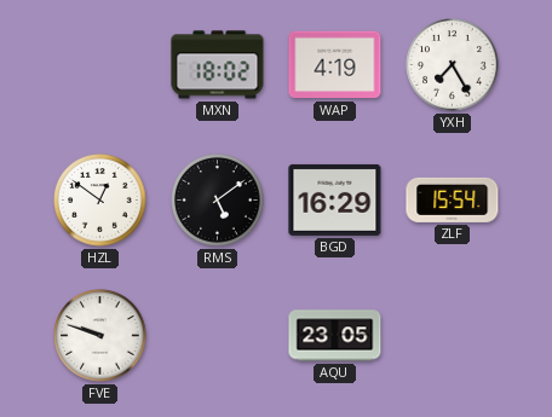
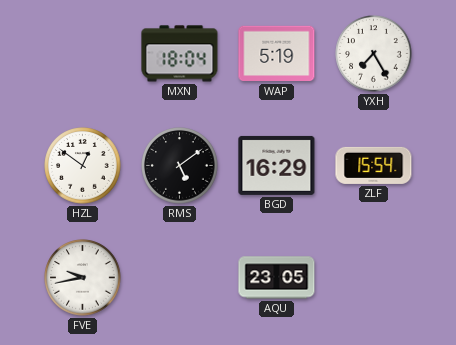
MXN: 18:02 -> 18:04 (180, 54)
WAP: 4:19 -> 5:19 (277, 54)
FVE: 9:48 -> 9:43 (83, 278)
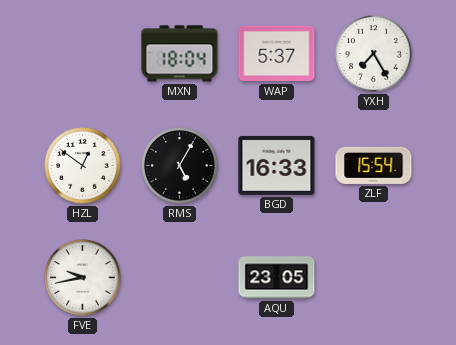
WAP: 5:19 -> 5:37 (277, 54)
RMS: 5:09 -> 5:05 (180, 166)
BGD: 16:29 -> 16:33 (277, 165)
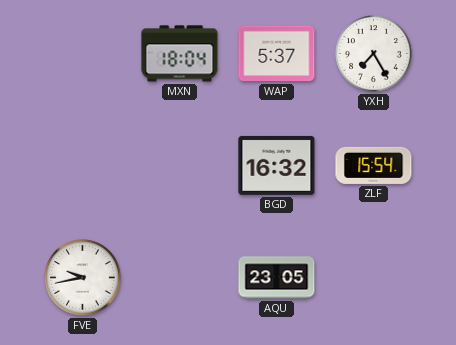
HZL: 12:51 -> none (83, 166)
RMS: 5:05 -> none (180, 166)
BGD: 16:33 -> 16:32 (277, 165)
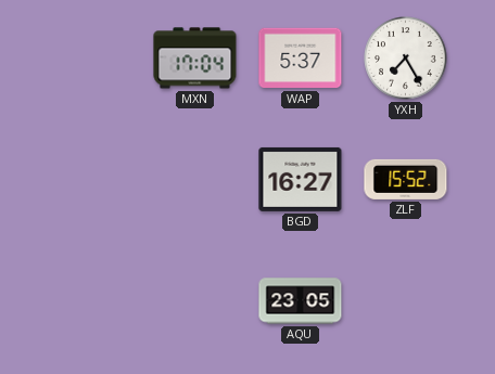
MXN: 18:04 -> 17:04 (195, 59)
BGD: 16:32 -> 16:27 (301, 179)
ZLF: 15:54 -> 15:52 (406, 179)
FVE: 9:43 -> none (83, 278)
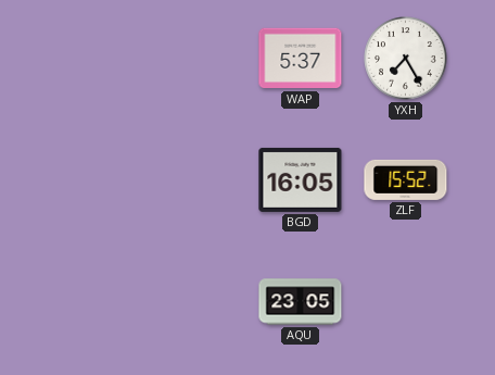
MXN: 17:04 -> none (195, 59)
BGD: 16:27 -> 16:05 (301, 179)
